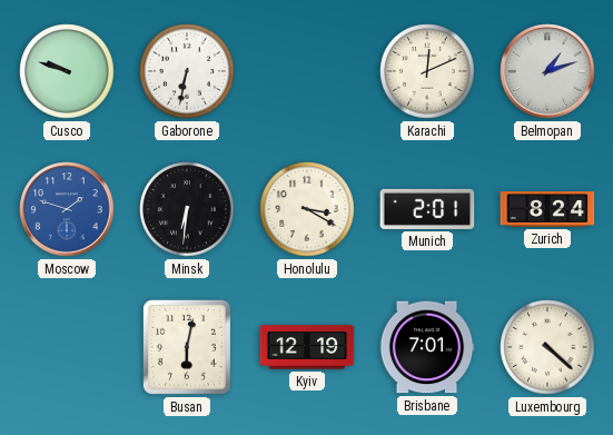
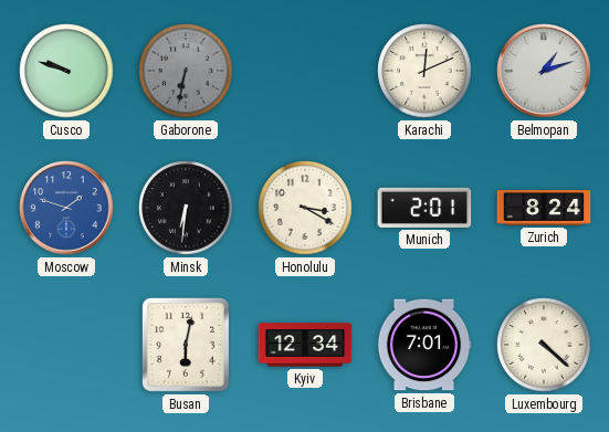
Gaborone dial: white -> grey (186, 71)
Kyiv: 12:19 -> 12:34 (305, 345)
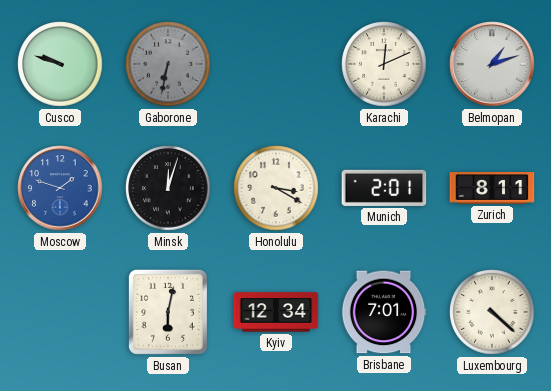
Minsk: 6:31 -> 12:03 (168, 188)
Zurich: 8:24 -> 8:11 (492, 189)
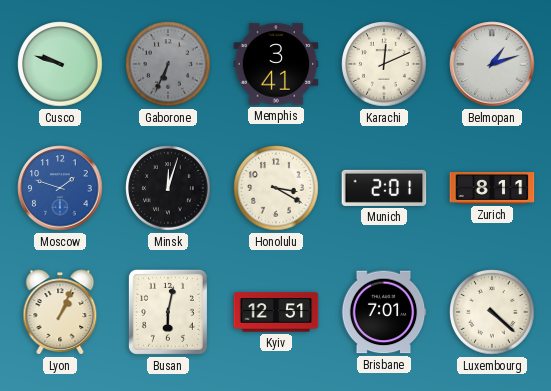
Gaborone: 6:32 -> 6:34 (168, 64)
Memphis: none -> 3:41 (276, 64)
Lyon: none -> 1:04 (60, 312)
Kyiv: 12:34 -> 12:51 (276, 312)
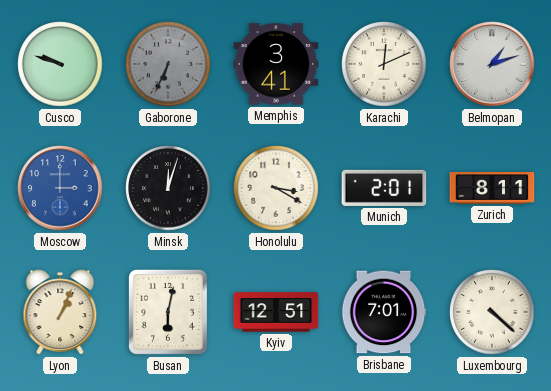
Moscow: 1:48 -> 3:00 (60, 188)
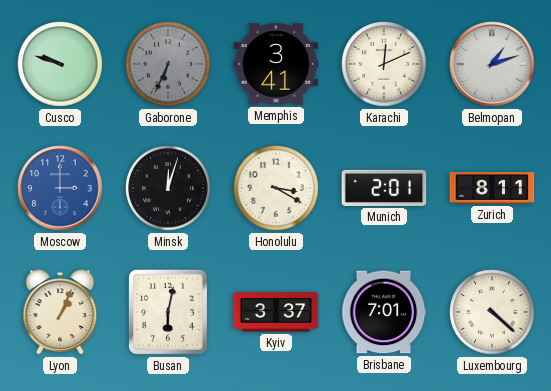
Kyiv: 12:51 -> 3:37 (276, 312)
